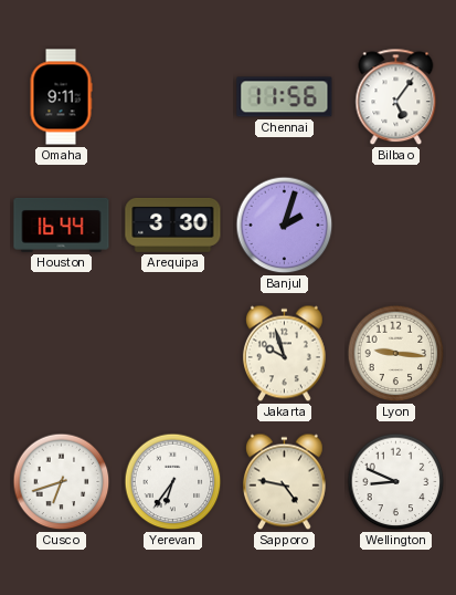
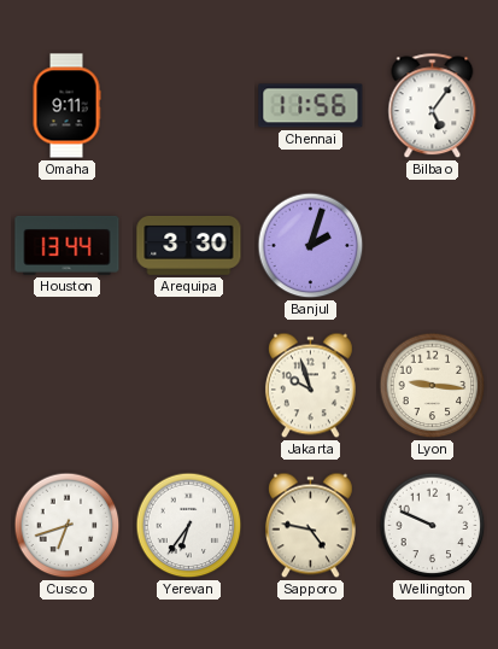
Houston: 16:44 -> 13:44 (68, 245)
Wellington: 8:49 -> 9:49 (433, 526)
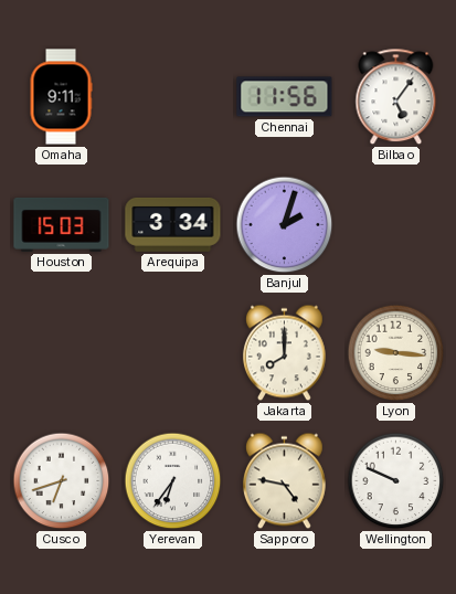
Houston: 13:44 -> 15:03 (62, 224)
Arequipa: 3:30 -> 3:34 (173, 224)
Jakarta: 9:57 -> 8:00 (284, 353)
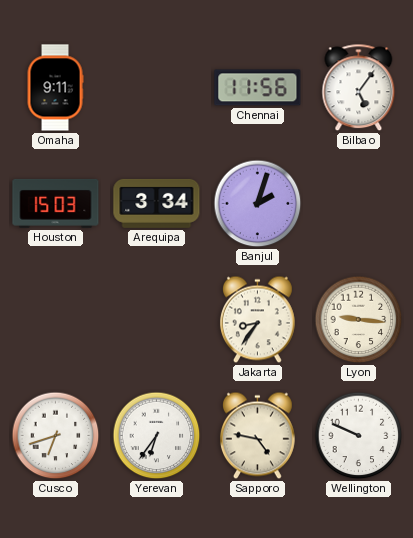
Jakarta: 8:00 -> 8:36 (257, 320)
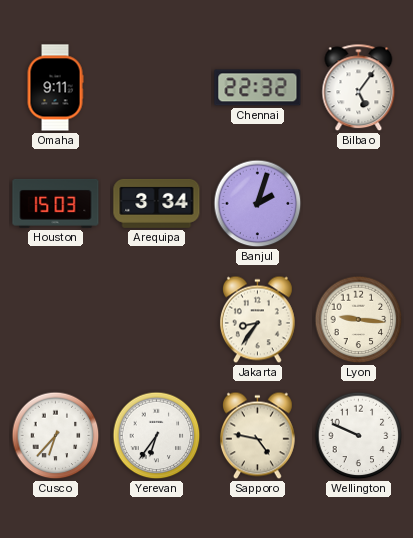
Chennai: 11:56 -> 22:32 (258, 88)
Cusco: 6:42 -> 6:37 (56, 436)
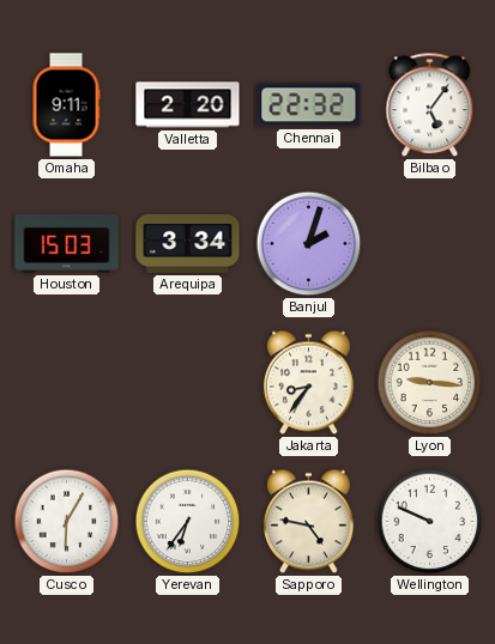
Valletta: none -> 2:20 (188, 105)
Cusco: 6:37 -> 6:05 (67, 522)
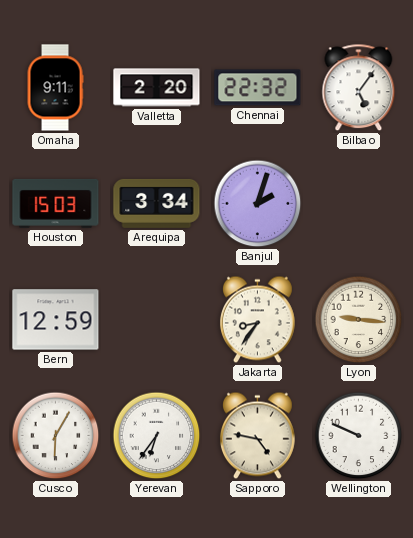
Bern: none -> 12:59 (56, 320)
